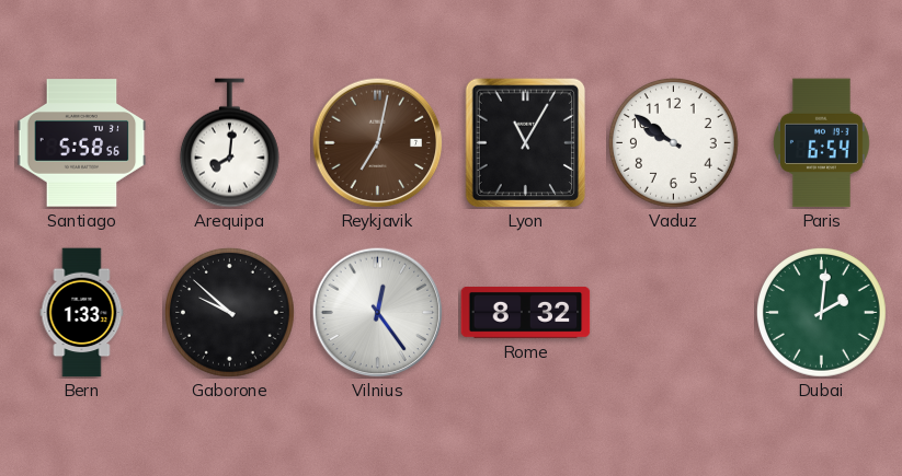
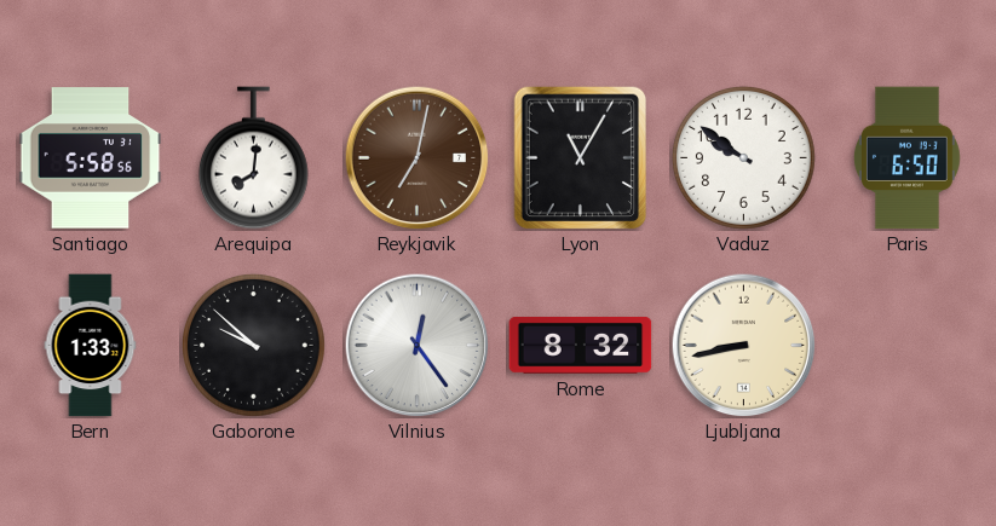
Paris: 6:54 -> 6:50 (906, 158)
Ljubljana: none -> 8:43 (743, 345)
Dubai: 2:01 -> none (821, 312)
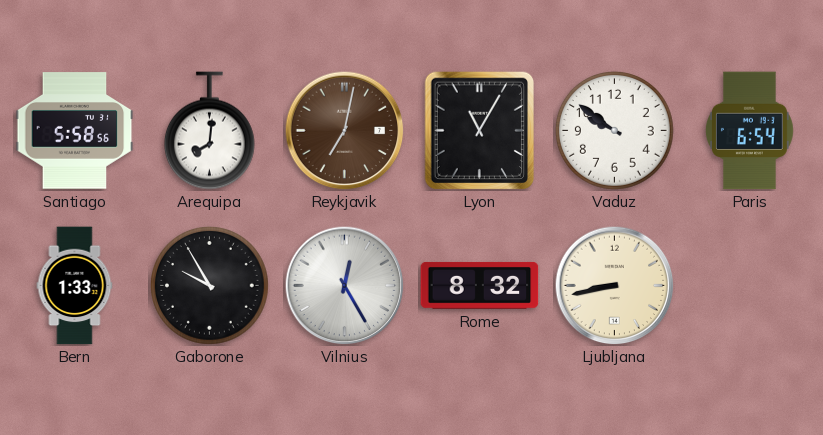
Paris: 6:50 -> 6:54 (749, 131)
Gaborone: 9:52 -> 9:55 (209, 285)
Vilnius: 12:24 -> 12:25 (344, 285)
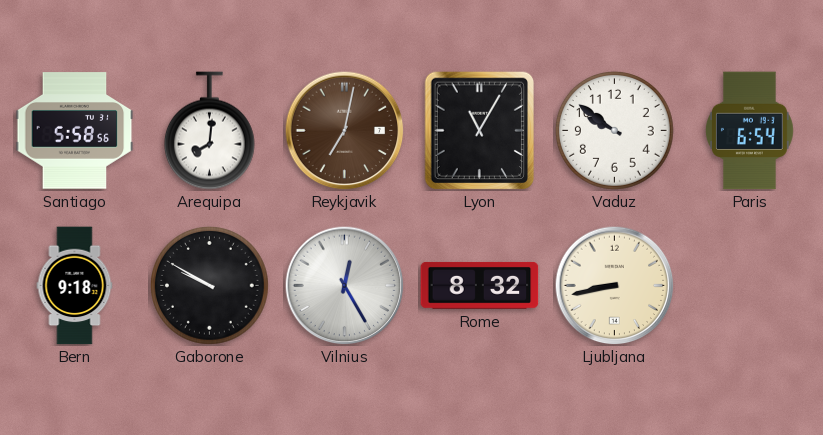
Bern: 1:33 -> 9:18 (75, 286)
Gaborone: 9:55 -> 9:50 (209, 285)
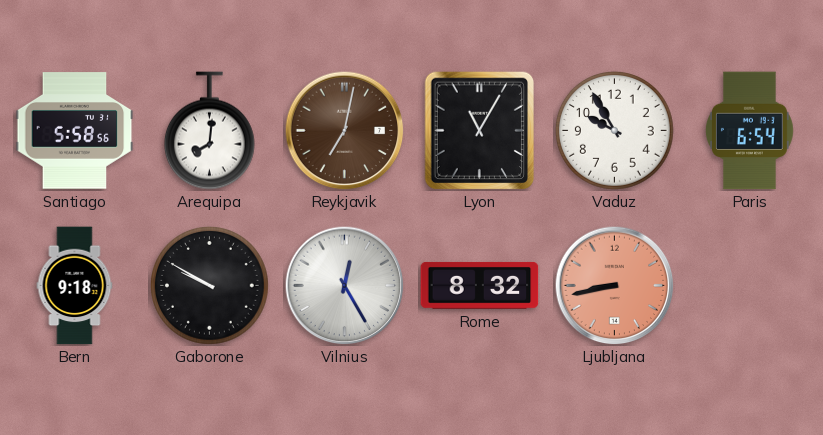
Vaduz: 9:51 -> 9:55 (614, 130)
Ljubljana dial: cream -> salmon (614, 285)
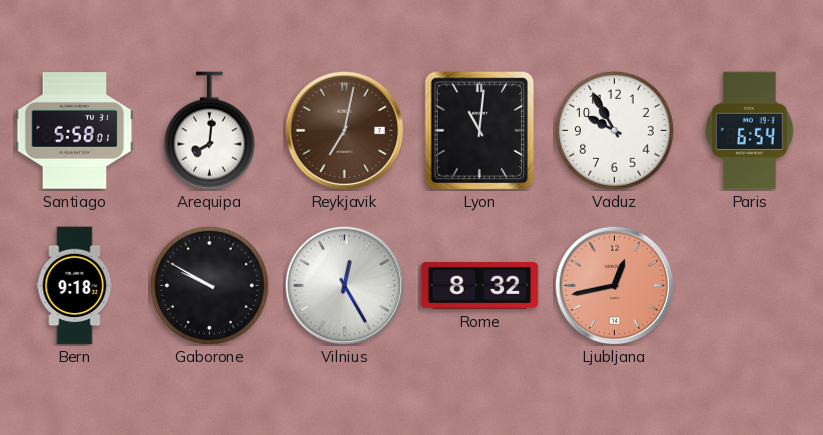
Santiago: 5:58:56 -> 5:58:01 (75, 131)
Lyon: 11:05 -> 11:01 (479, 130)
Ljubljana: 8:43 -> 12:43 (614, 285)
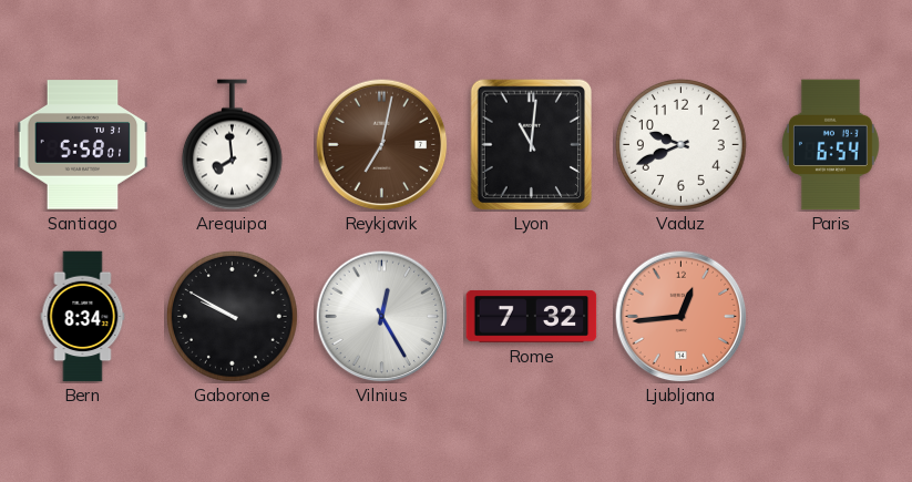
Arequipa: 8:01 -> 7:59 (232, 145)
Vaduz: 9:55 -> 9:41 (680, 144)
Bern: 9:18 -> 8:34 (83, 317)
Rome: 8:32 -> 7:32 (532, 317)
Ljubljana: 12:43 -> 12:44 (680, 316)
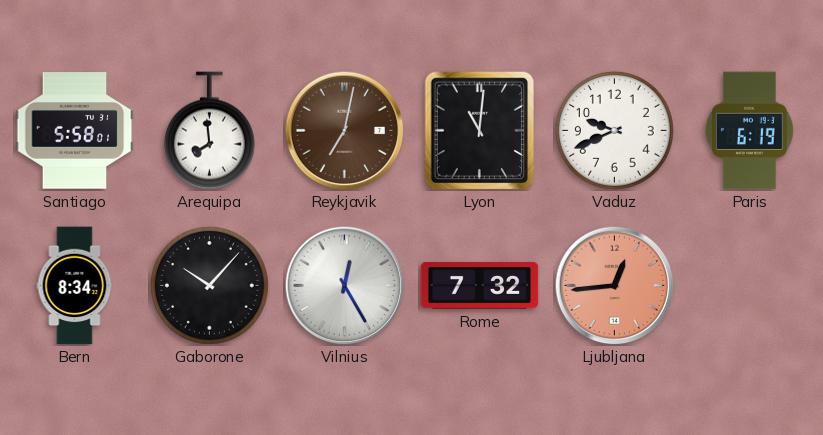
Paris: 6:54 -> 6:19 (749, 131)
Gaborone: 9:50 -> 10:07 (209, 285)
